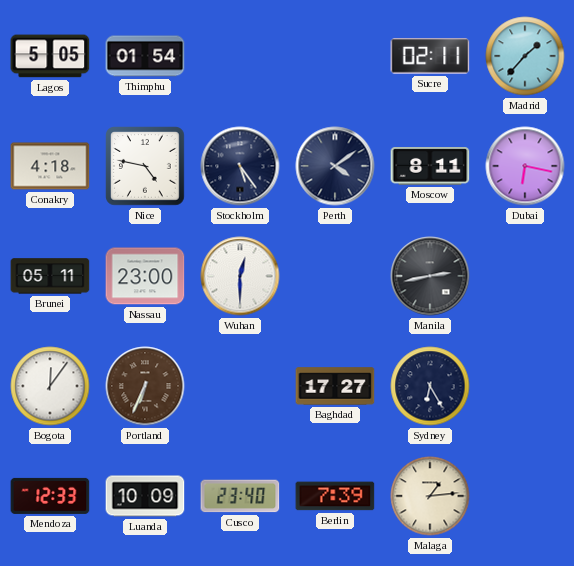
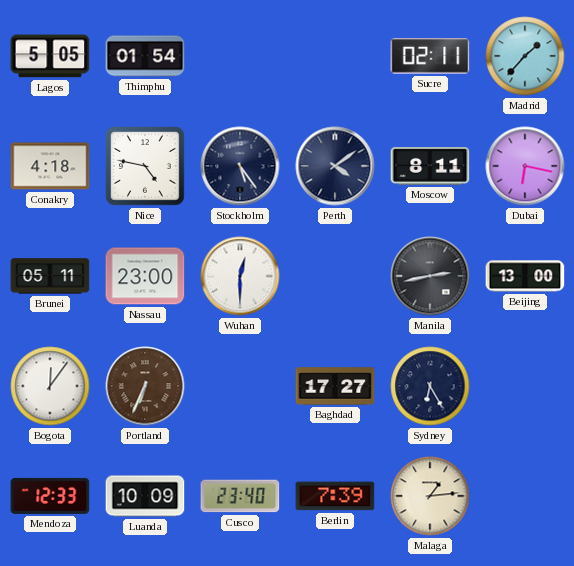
Beijing: none -> 13:00 (525, 276)
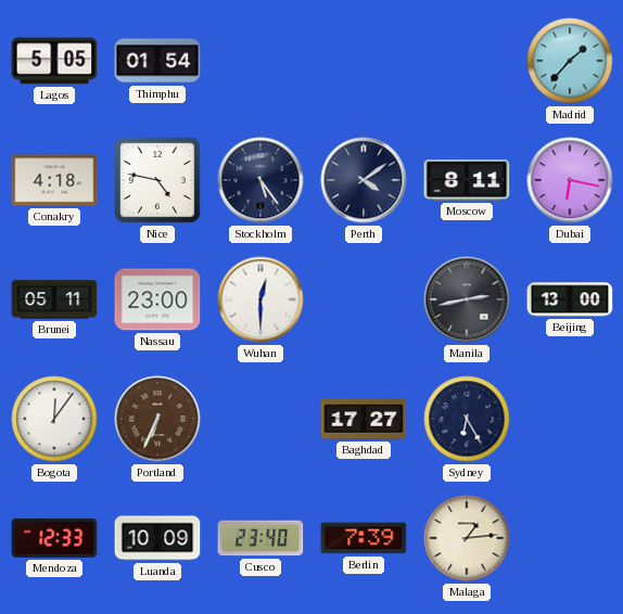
Sucre: 02:11 -> none (430, 56)
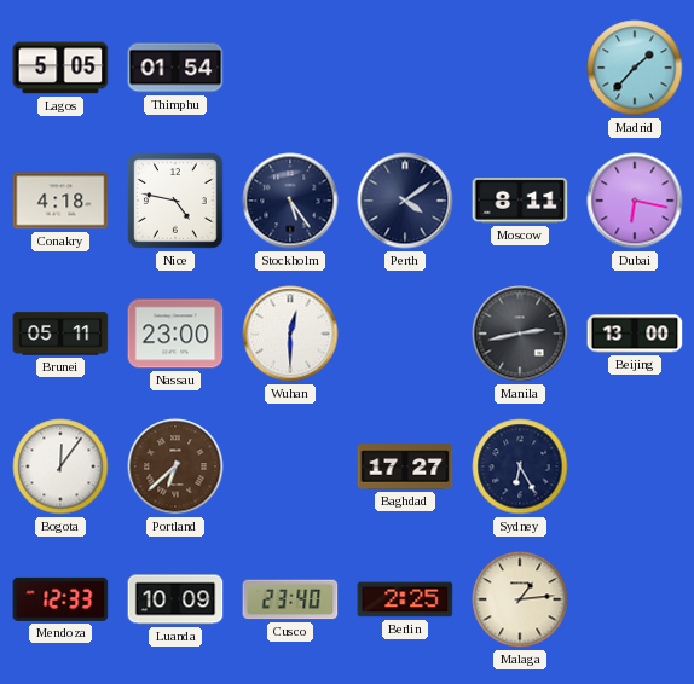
Portland: 6:34 -> 6:38 (175, 466)
Berlin: 7:39 -> 2:25 (405, 599)
